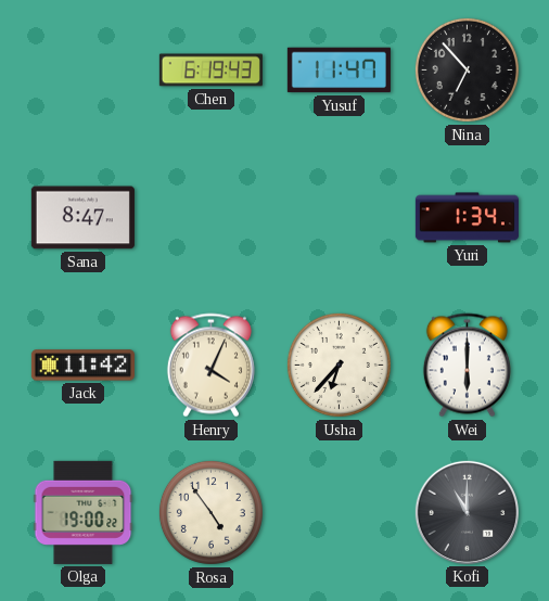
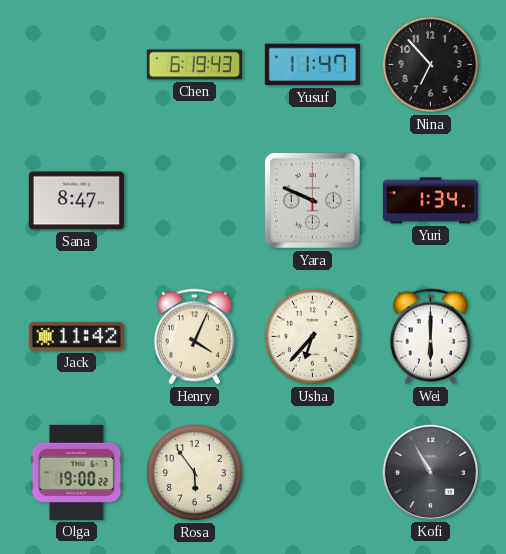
Yara: none -> 9:49 (312, 200)
Rosa: 4:54 -> 5:54 (194, 472)
Kofi: 11:00 -> 10:55 (430, 472)
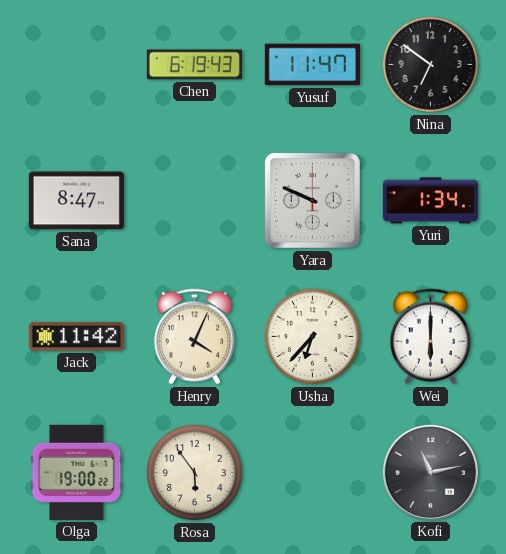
Nina: 6:53 -> 6:51 (430, 64)
Kofi: 10:55 -> 11:13 (430, 472)
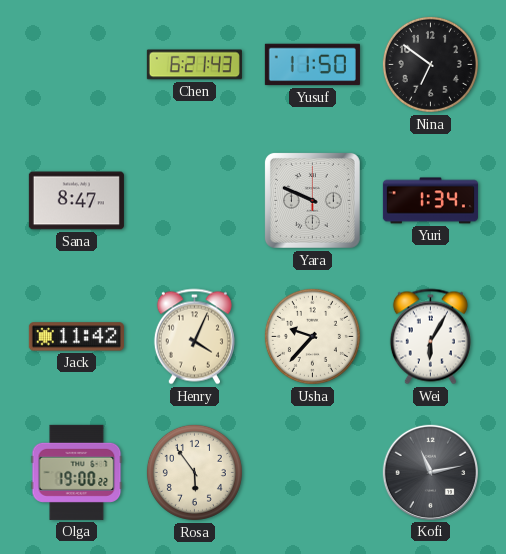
Chen: 6:19 -> 6:21 (194, 65)
Yusuf: 11:47 -> 11:50 (312, 65)
Usha: 6:37 -> 9:37 (312, 336)
Wei: 6:00 -> 6:05 (430, 337)
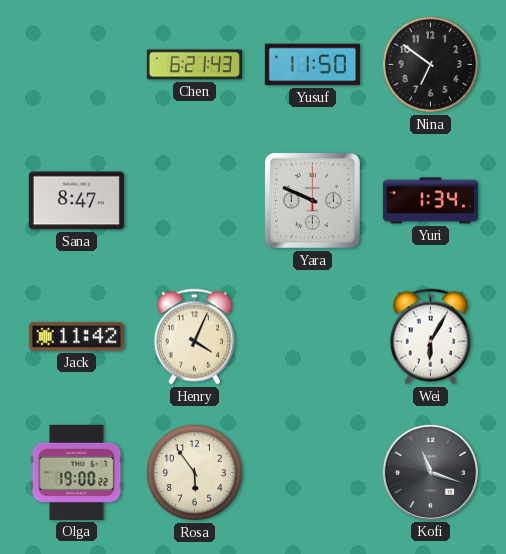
Usha: 9:37 -> none (312, 336)
Kofi: 11:13 -> 11:18 (430, 472)
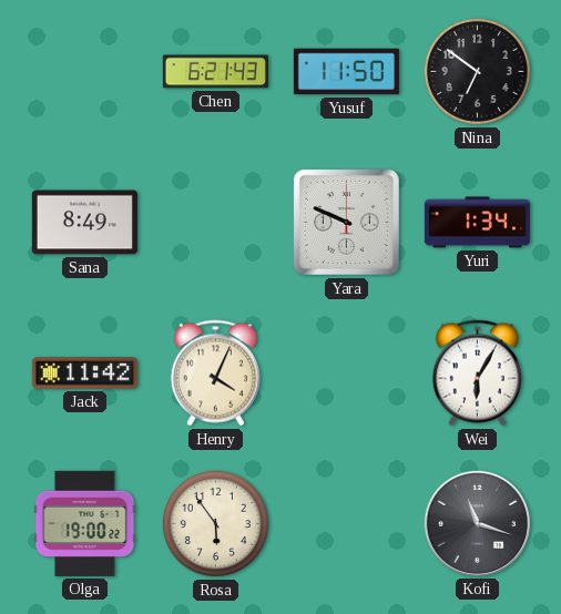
Sana: 8:47 -> 8:49 (84, 223)
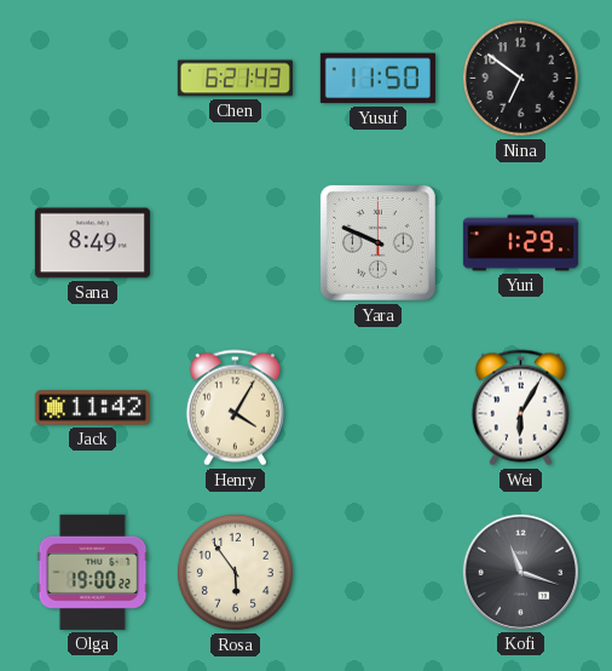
Yuri: 1:34 -> 1:29 (520, 243)
Henry: 4:04 -> 4:05 (235, 408)
